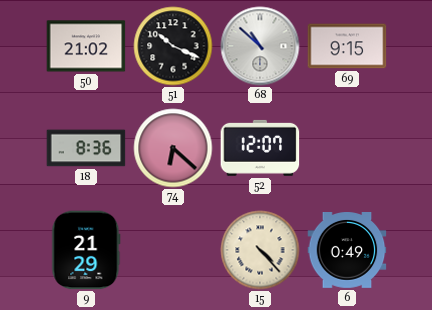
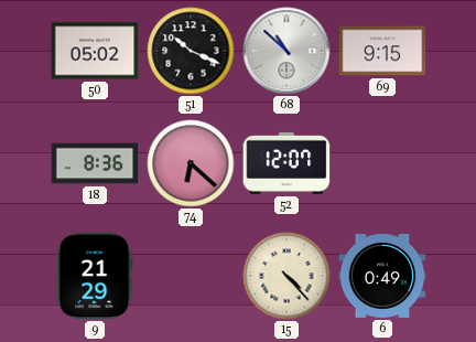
50: 21:02 -> 05:02 (95, 51)
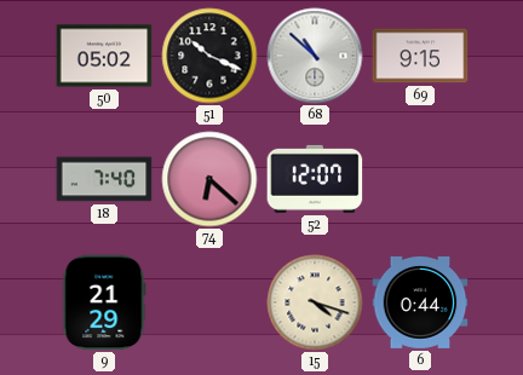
18: 8:36 -> 7:40 (104, 179)
15: 4:23 -> 4:18 (315, 302)
6: 0:49 -> 0:44 (420, 304)
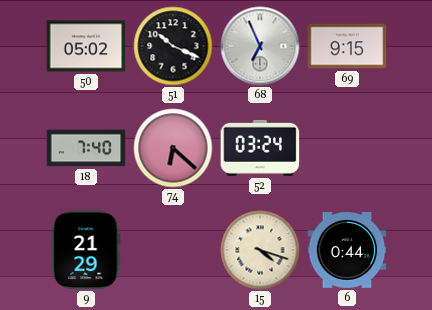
68: 10:52 -> 6:56 (260, 46)
52: 12:07 -> 03:24 (260, 148)
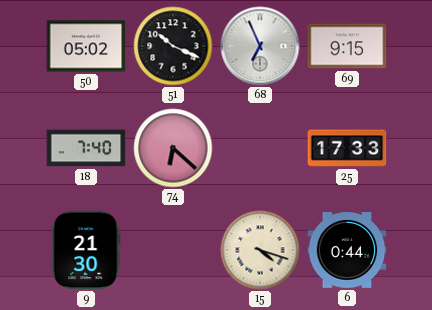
52: 03:24 -> none (260, 148)
25: none -> 17:33 (347, 148)
9: 21:29 -> 21:30 (86, 250)
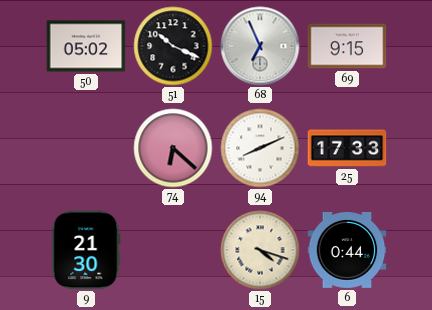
18: 7:40 -> none (86, 148)
94: none -> 8:11 (260, 148)
